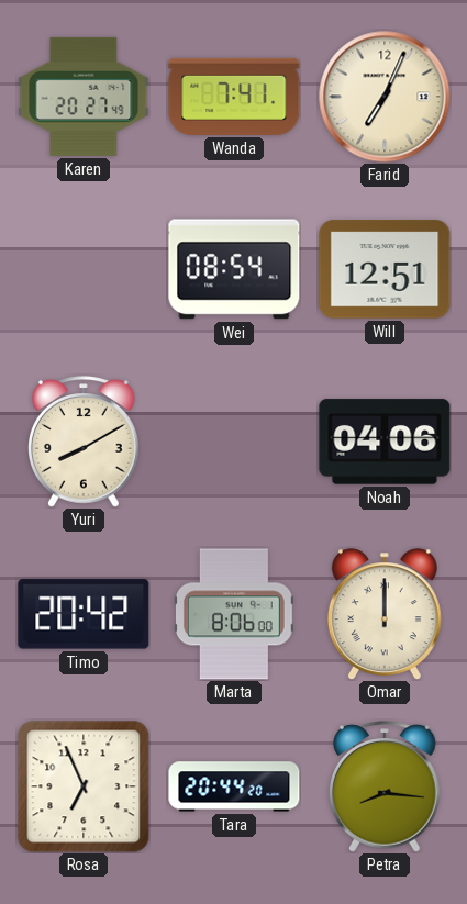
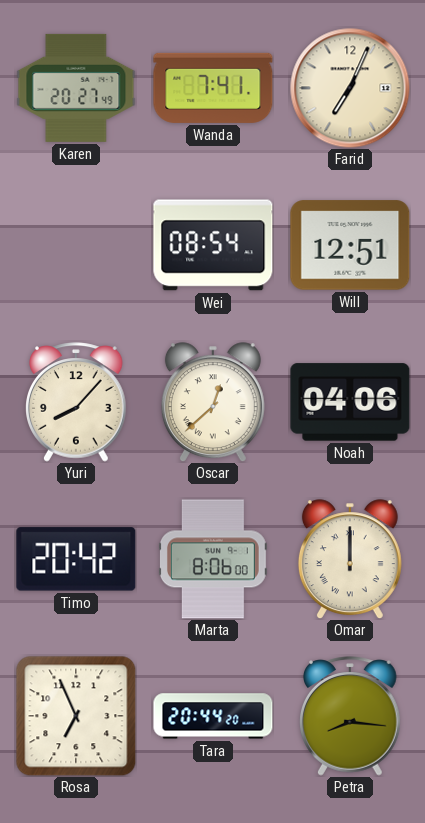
Yuri: 8:10 -> 8:07 (76, 402)
Oscar: none -> 12:38 (213, 402)
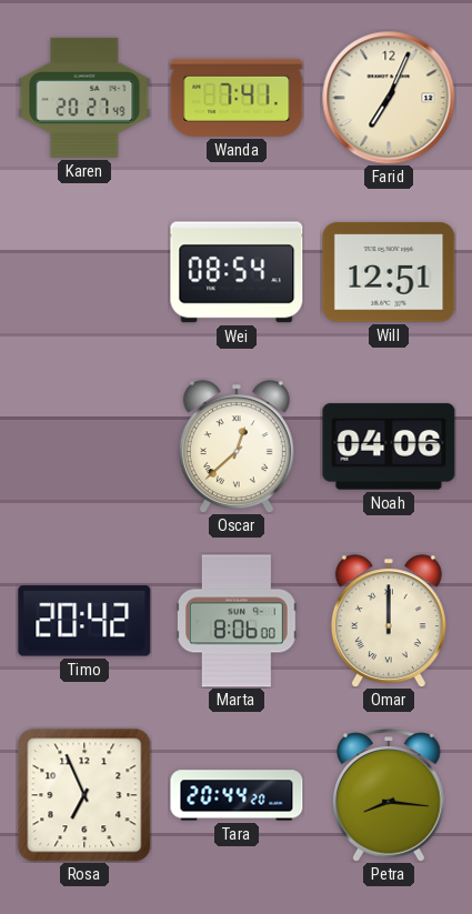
Yuri: 8:07 -> none (76, 402)
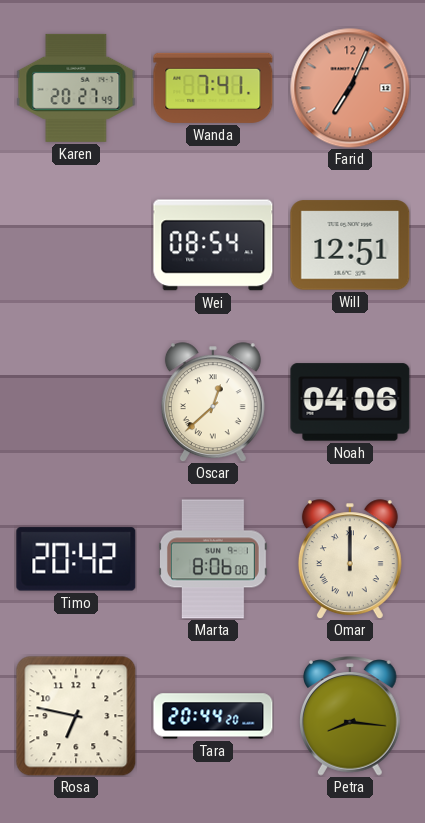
Farid dial: cream -> salmon (350, 88)
Rosa: 6:56 -> 6:47 (76, 716)
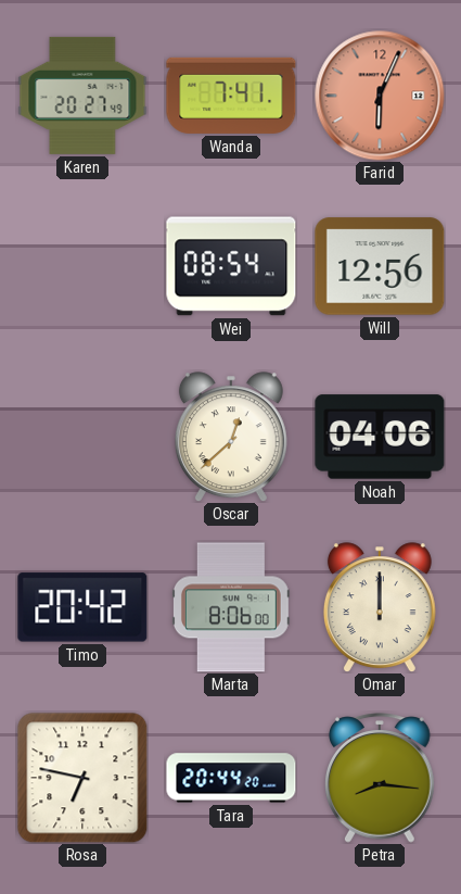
Farid: 7:04 -> 6:04 (380, 96)
Will: 12:51 -> 12:56 (380, 266)
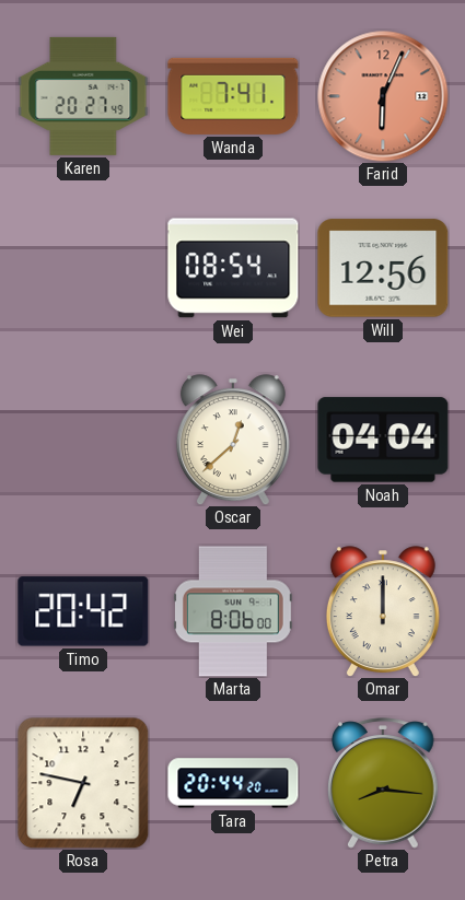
Noah: 04:06 -> 04:04 (383, 440)
